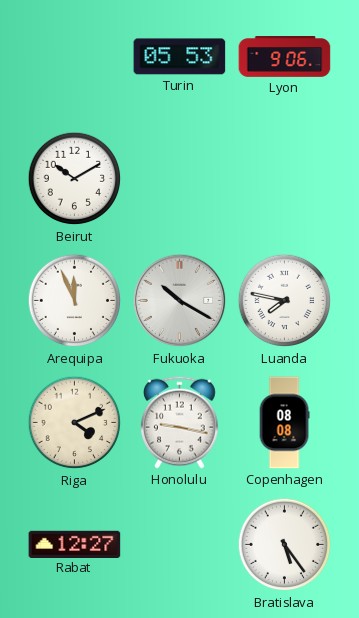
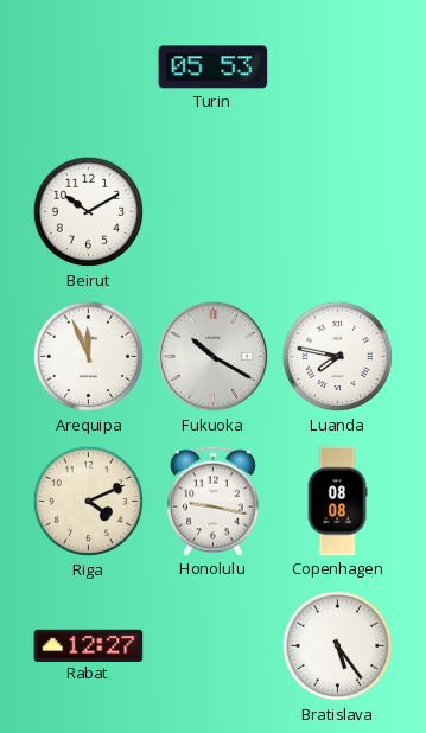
Lyon: 9:06 -> none (285, 57)
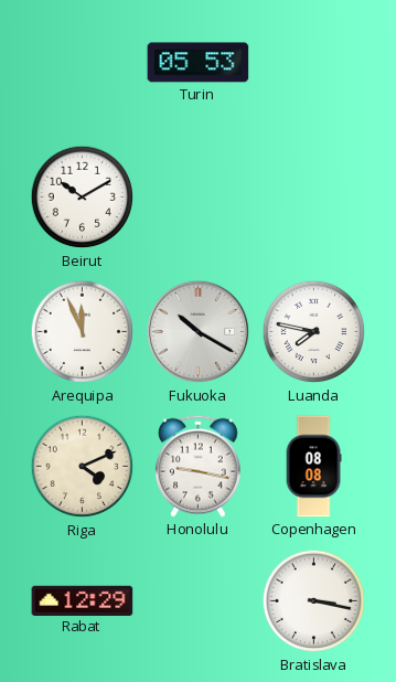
Rabat: 12:27 -> 12:29 (83, 600)
Bratislava: 5:24 -> 3:17 (314, 601)
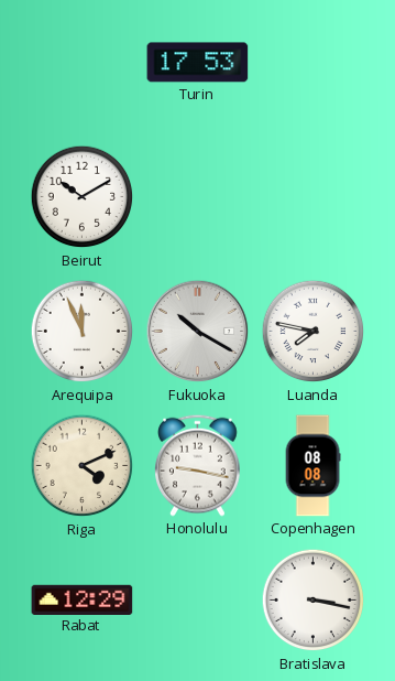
Turin: 05:53 -> 17:53 (198, 63)
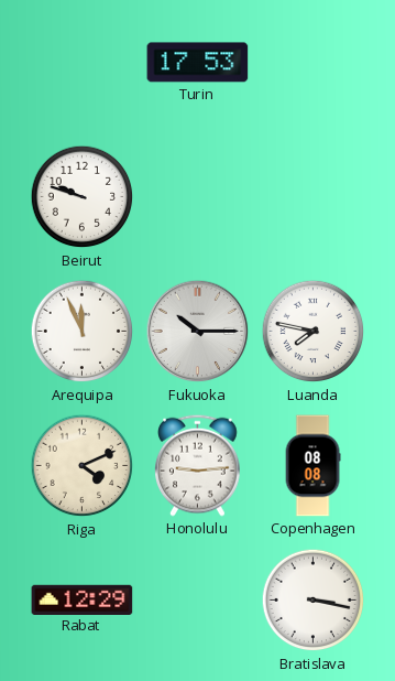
Beirut: 10:10 -> 9:48 (83, 197)
Fukuoka: 10:20 -> 10:15 (198, 332)
Honolulu: 9:17 -> 9:14 (198, 465)
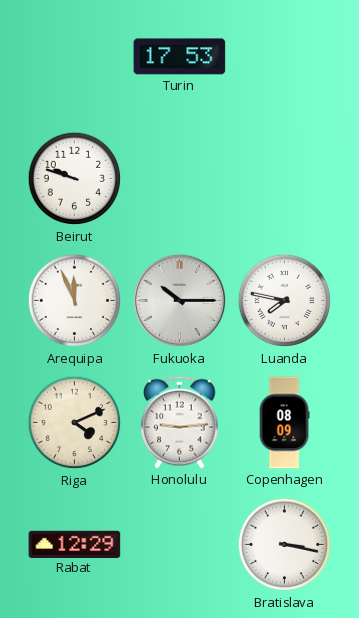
Copenhagen: 08:08 -> 08:09 (284, 423)
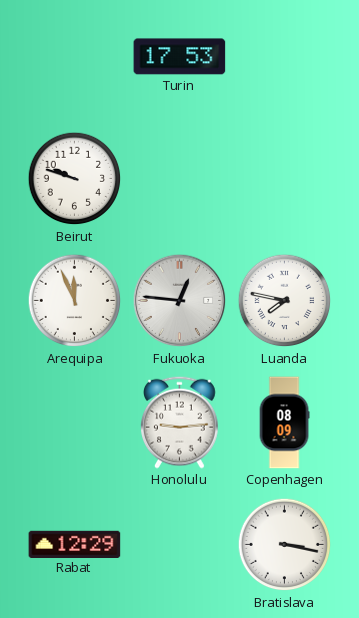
Fukuoka: 10:15 -> 12:46 (180, 301)
Riga: 4:11 -> none (75, 423)
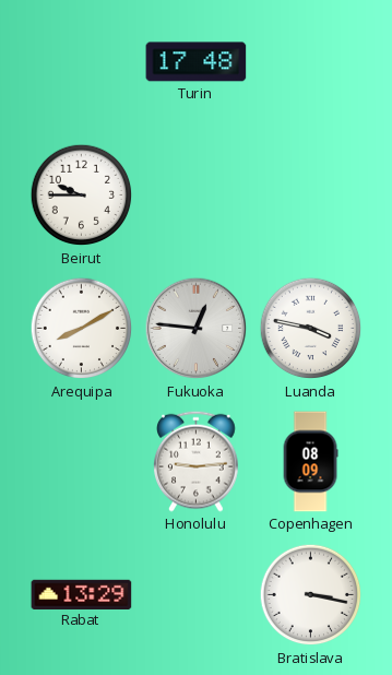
Turin: 17:53 -> 17:48 (197, 62)
Beirut: 9:48 -> 9:45 (82, 196)
Arequipa: 11:56 -> 8:10 (82, 329)
Luanda: 7:47 -> 3:47 (311, 329)
Rabat: 12:29 -> 13:29 (82, 594)
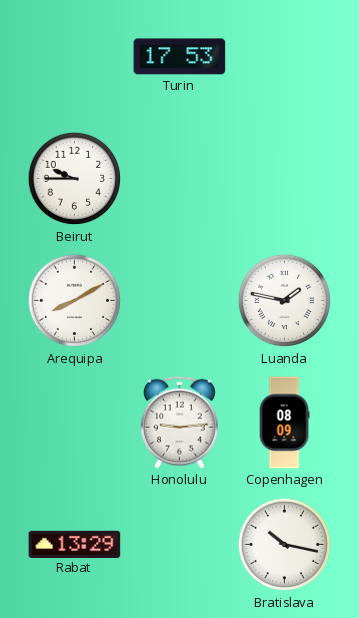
Turin: 17:48 -> 17:53 (180, 57)
Fukuoka: 12:46 -> none (197, 329)
Luanda: 3:47 -> 1:47 (285, 301)
Bratislava: 3:17 -> 10:17 (285, 545)
